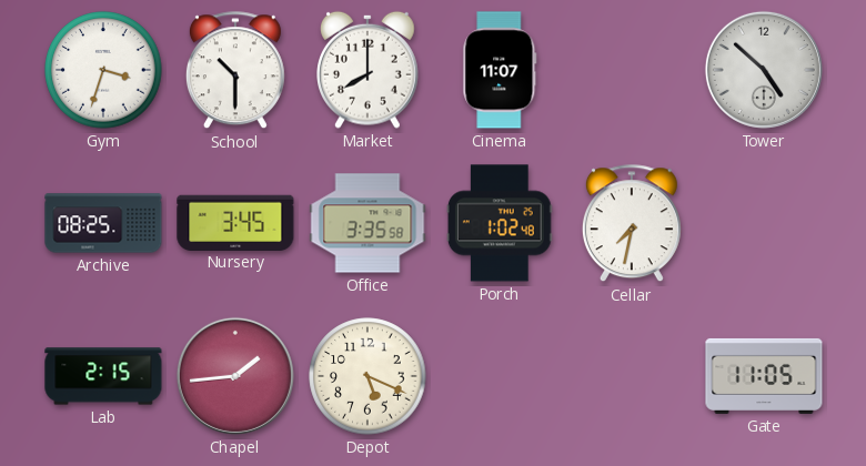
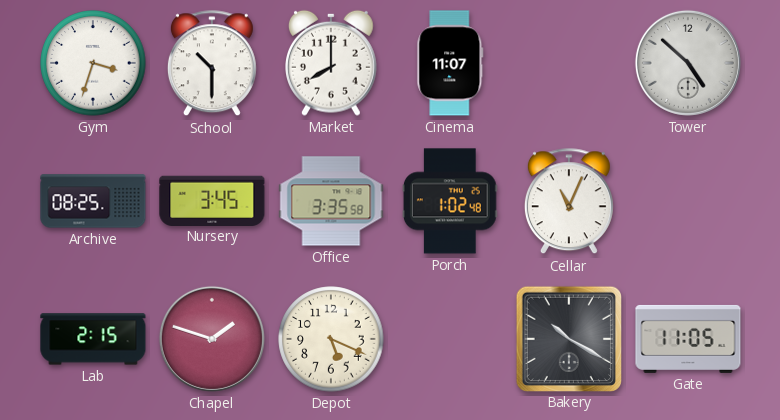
Cellar: 7:32 -> 11:04 (569, 202)
Chapel: 1:44 -> 1:48 (212, 339)
Bakery: none -> 10:20 (568, 338)
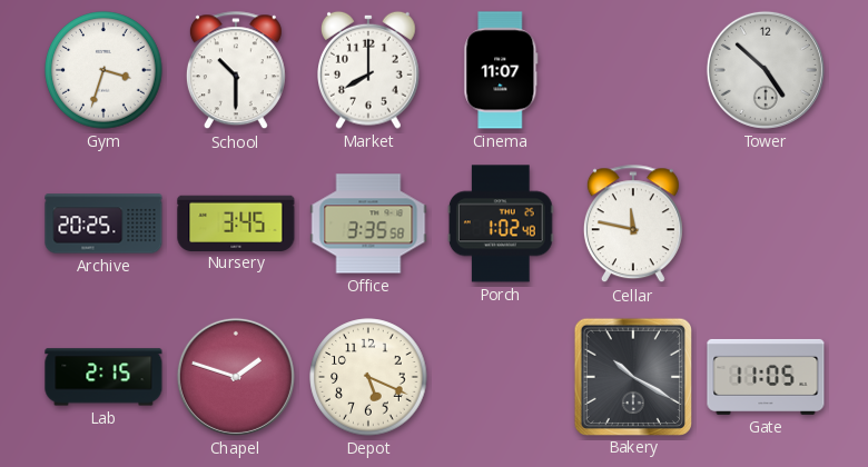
Archive: 08:25 -> 20:25 (103, 223)
Cellar: 11:04 -> 11:47 (633, 225)
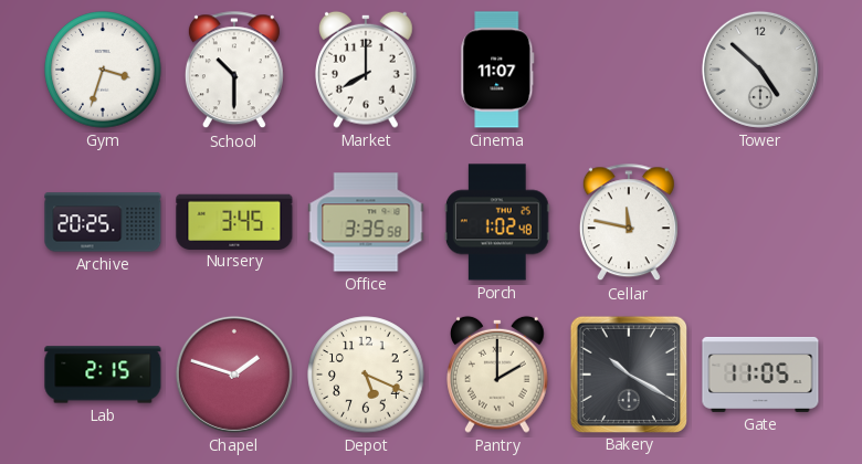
Pantry: none -> 2:00 (498, 375)
